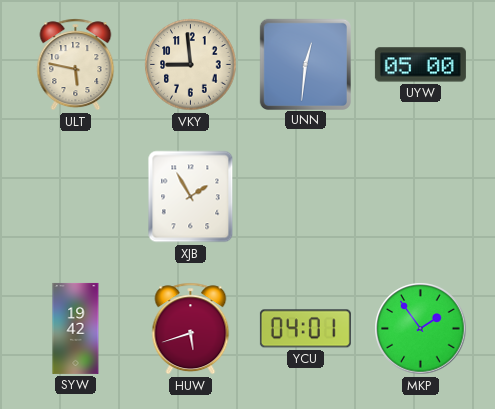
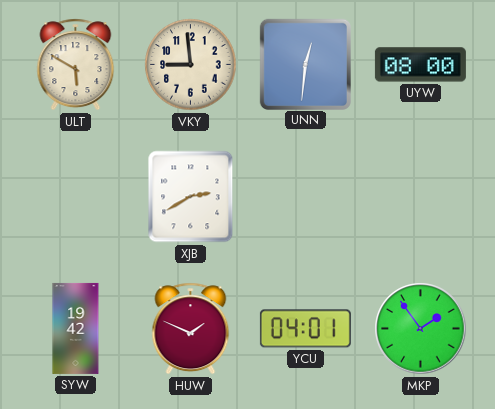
ULT: 5:47 -> 5:50 (76, 65)
UYW: 05:00 -> 08:00 (420, 65)
XJB: 1:55 -> 2:40 (191, 197)
HUW: 5:42 -> 1:49 (191, 329)
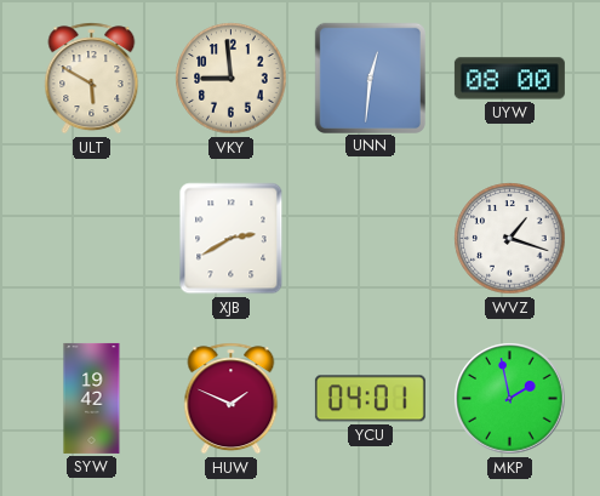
WVZ: none -> 1:18 (510, 239)
MKP: 1:54 -> 1:58 (510, 399)
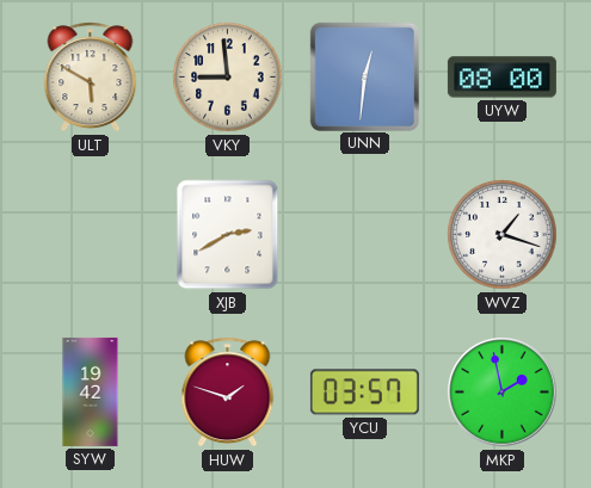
HUW: 1:49 -> 1:48 (228, 393)
YCU: 04:01 -> 03:57 (364, 393)
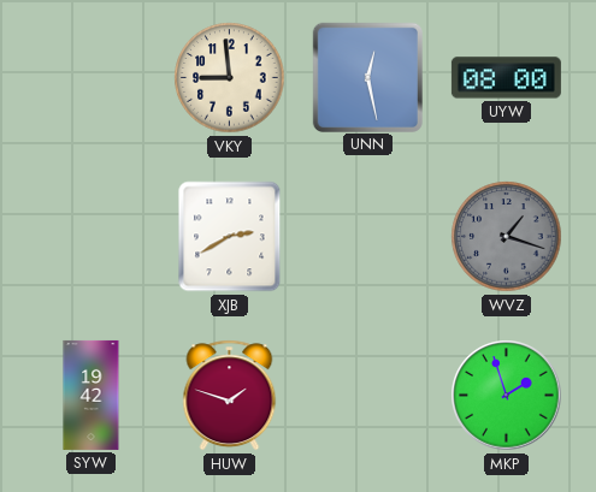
ULT: 5:50 -> none (91, 78)
UNN: 12:31 -> 12:28 (367, 77)
WVZ dial: white -> grey (507, 237)
YCU: 03:57 -> none (364, 393)
MKP: 1:58 -> 1:57 (507, 396)
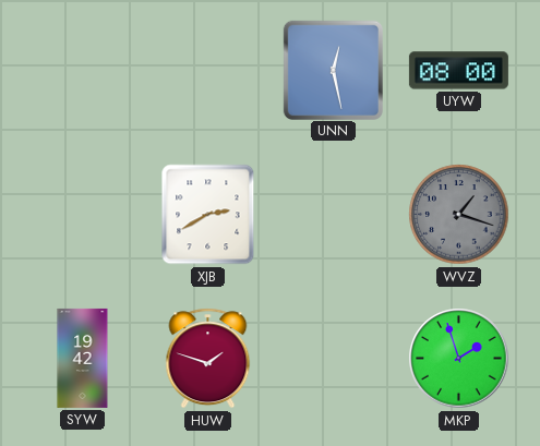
VKY: 8:59 -> none (230, 78)
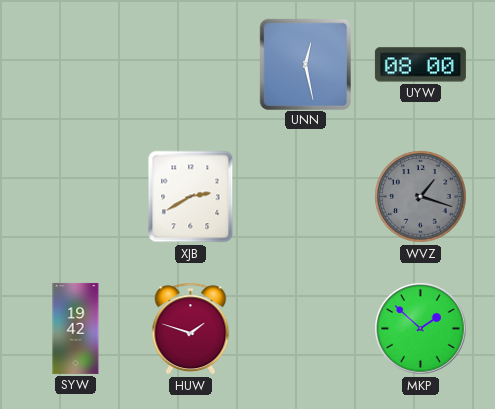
MKP: 1:57 -> 1:52 (421, 329)
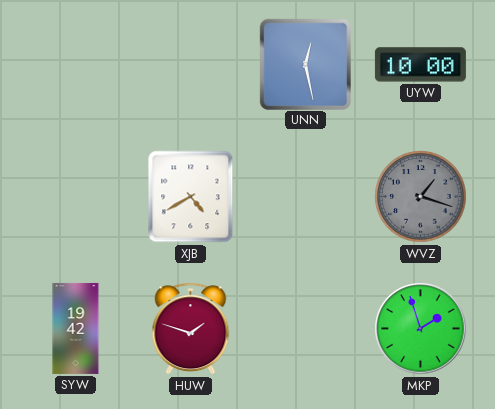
UYW: 08:00 -> 10:00 (420, 65)
XJB: 2:40 -> 4:40 (191, 197)
MKP: 1:52 -> 1:57 (421, 329)
